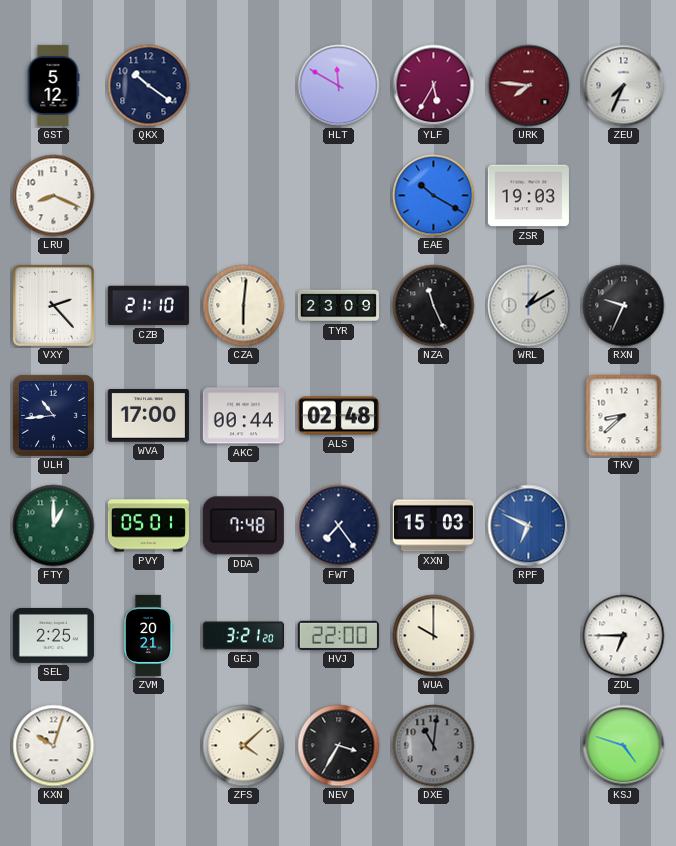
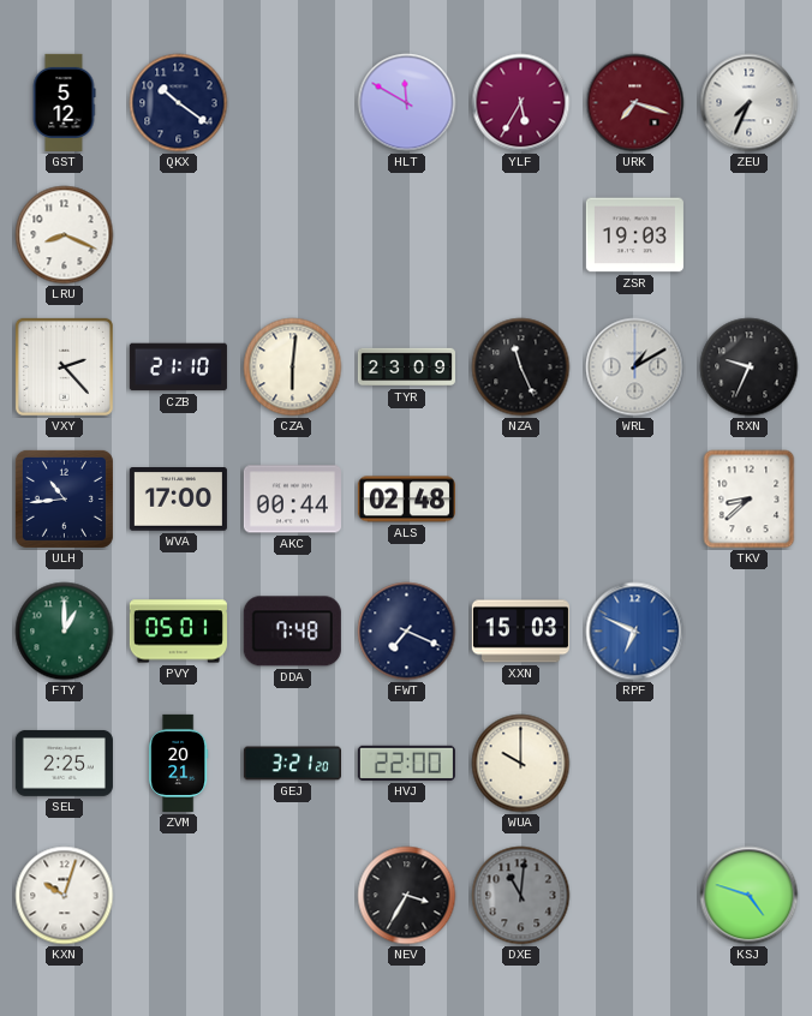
URK: 7:46 -> 7:18 (635, 103)
EAE: 10:20 -> none (434, 196)
FWT: 7:24 -> 7:19 (407, 632)
ZDL: 6:45 -> none (624, 636)
ZFS: 4:08 -> none (244, 746)
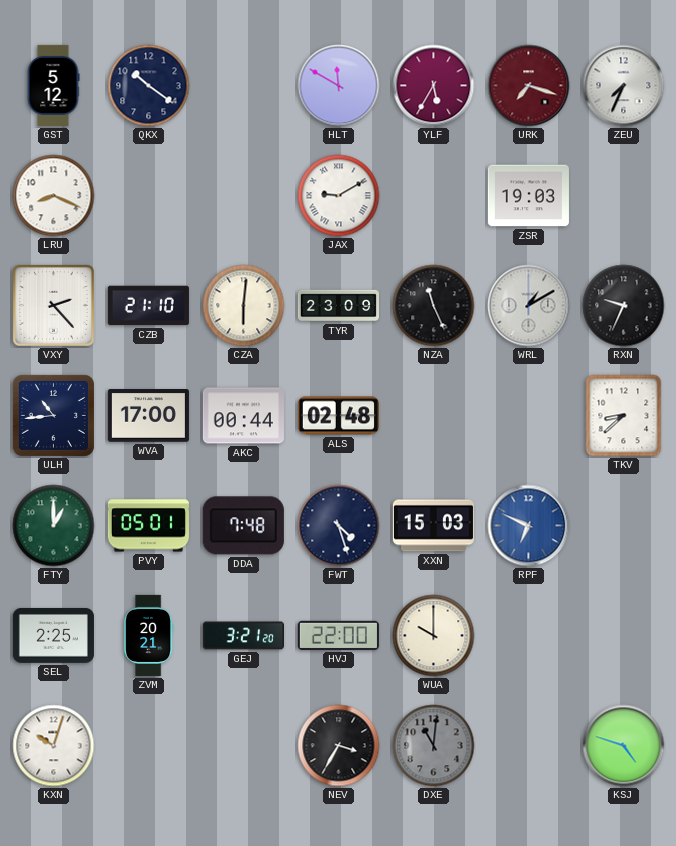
JAX: none -> 9:10 (339, 196)
FWT: 7:19 -> 4:27 (339, 526)
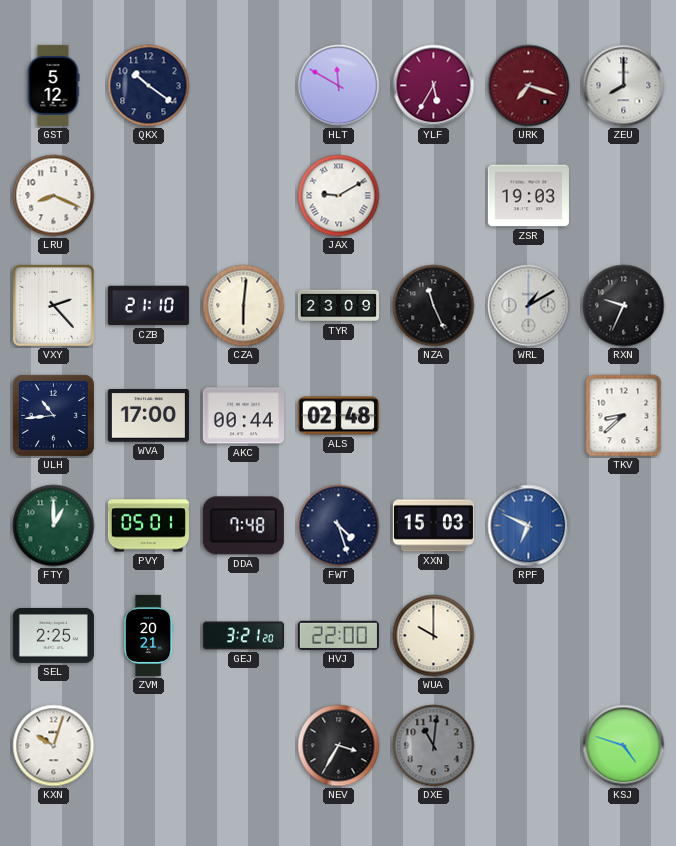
ZEU: 7:34 -> 8:00 (624, 86)
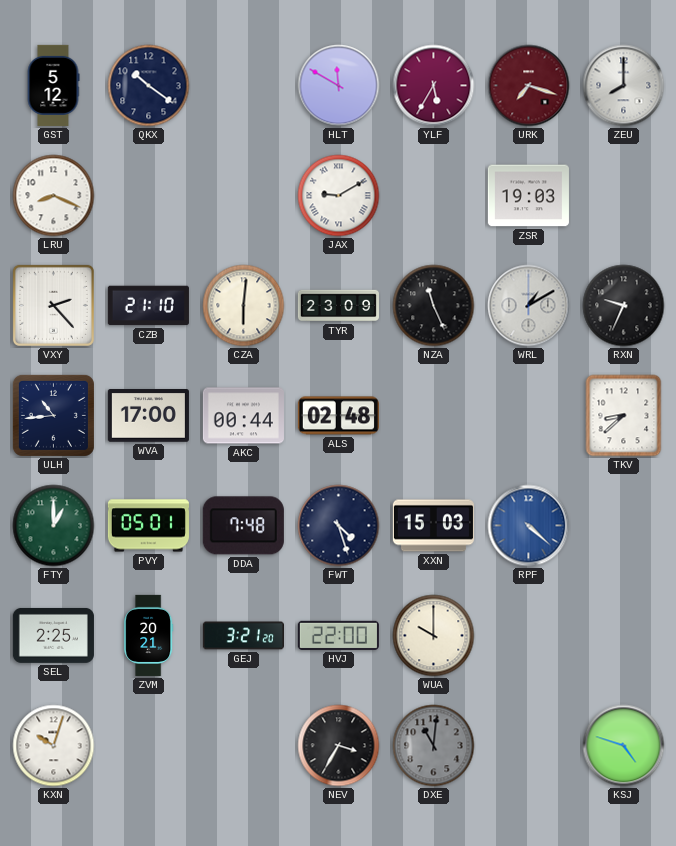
RPF: 6:49 -> 4:22 (529, 526)
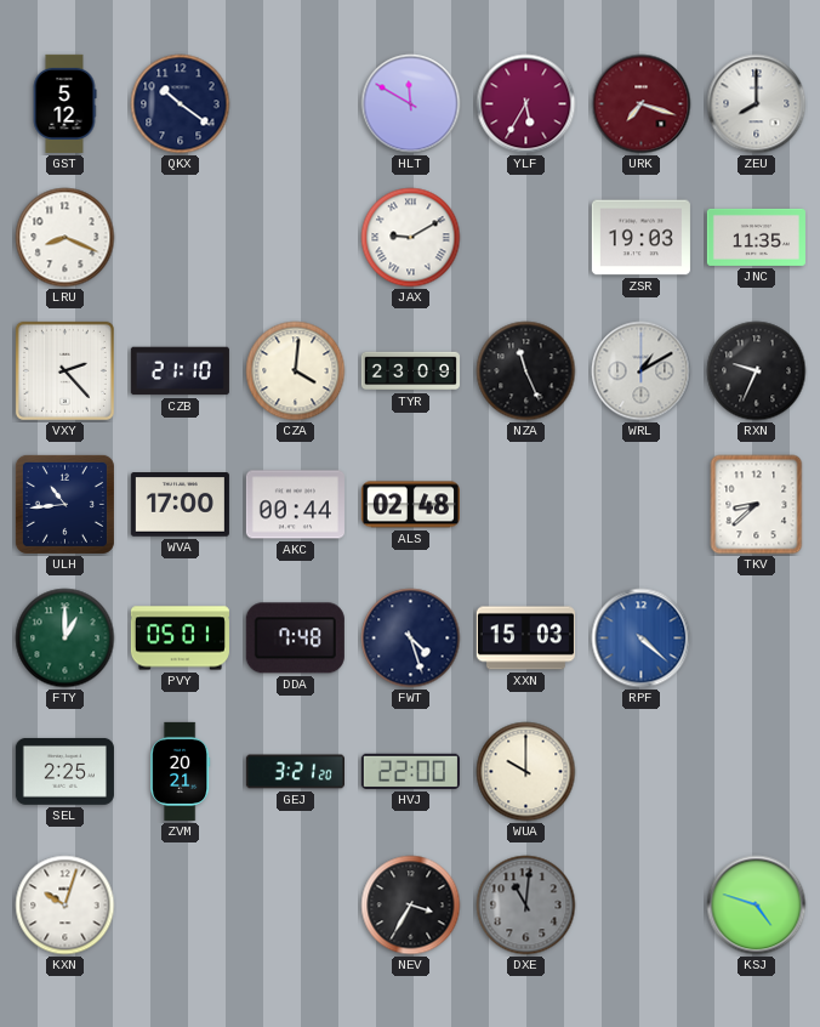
JNC: none -> 11:35 (756, 237)
CZA: 6:01 -> 4:01 (296, 371)
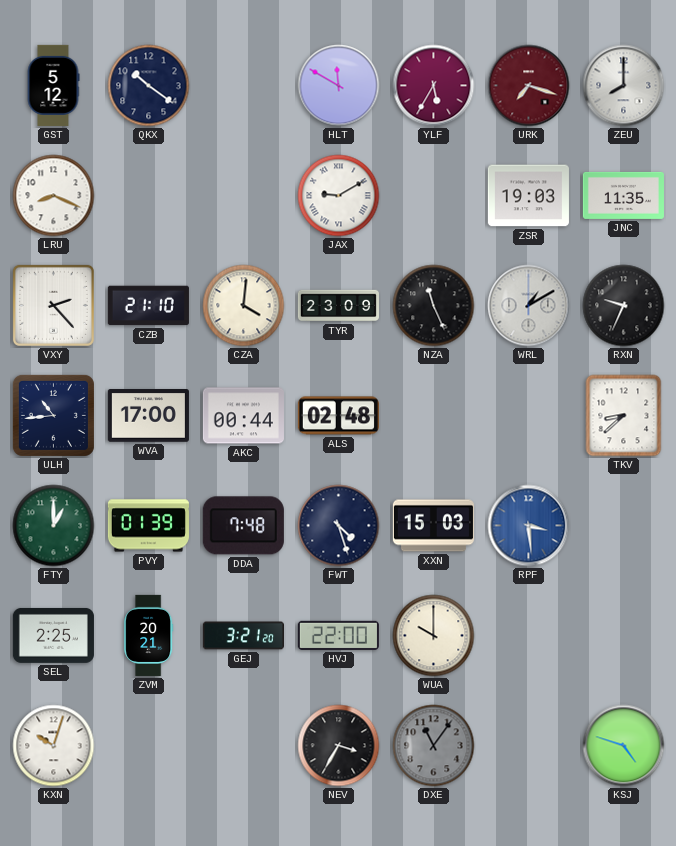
PVY: 05:01 -> 01:39 (148, 526)
RPF: 4:22 -> 3:29 (529, 526)
DXE: 11:01 -> 11:06 (434, 746)
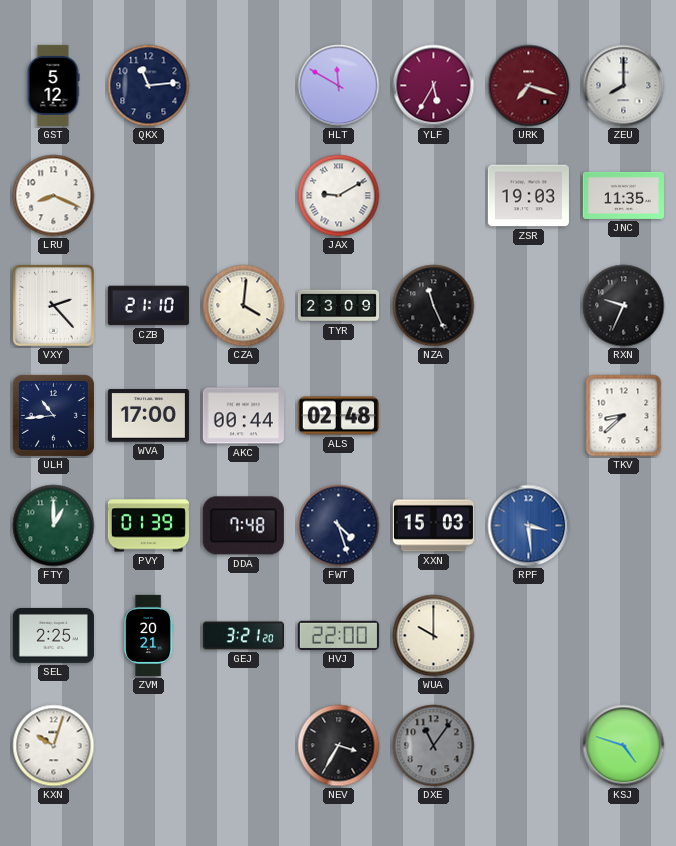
QKX: 10:21 -> 11:14 (149, 86)
WRL: 1:10 -> none (529, 306)
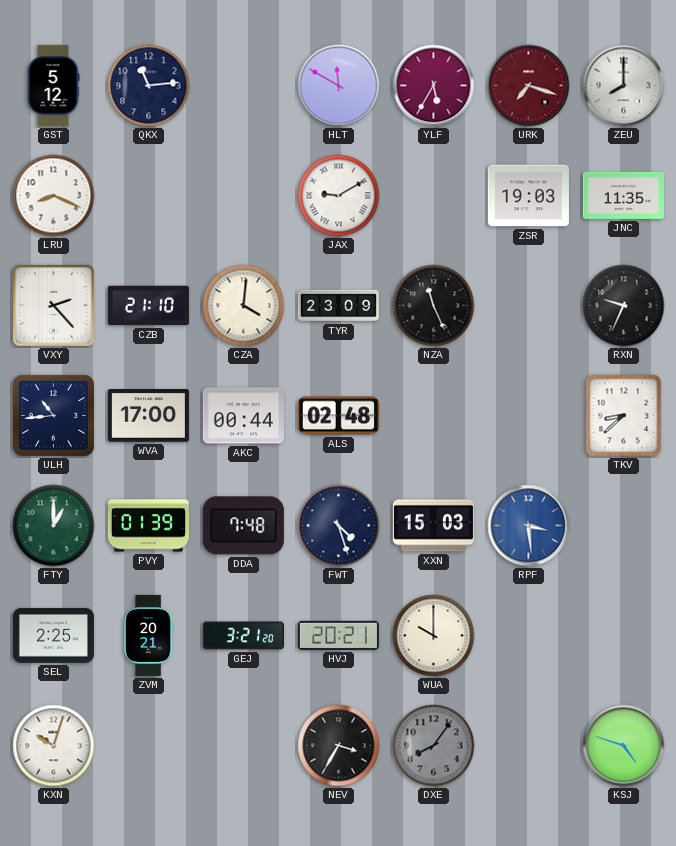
HVJ: 22:00 -> 20:21 (338, 635)
DXE: 11:06 -> 8:06 (434, 746)
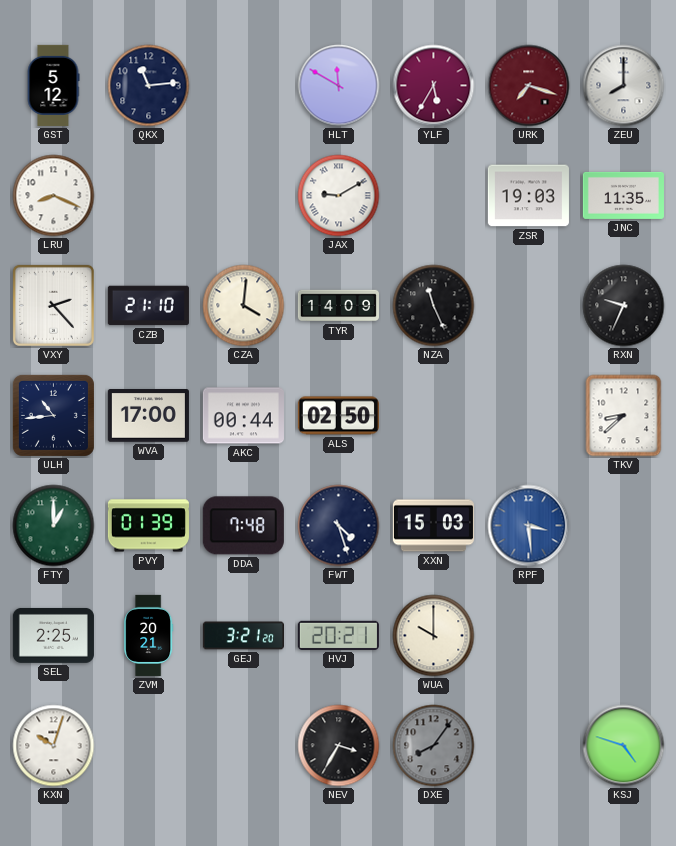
TYR: 23:09 -> 14:09 (338, 306)
ALS: 02:48 -> 02:50 (338, 416)
